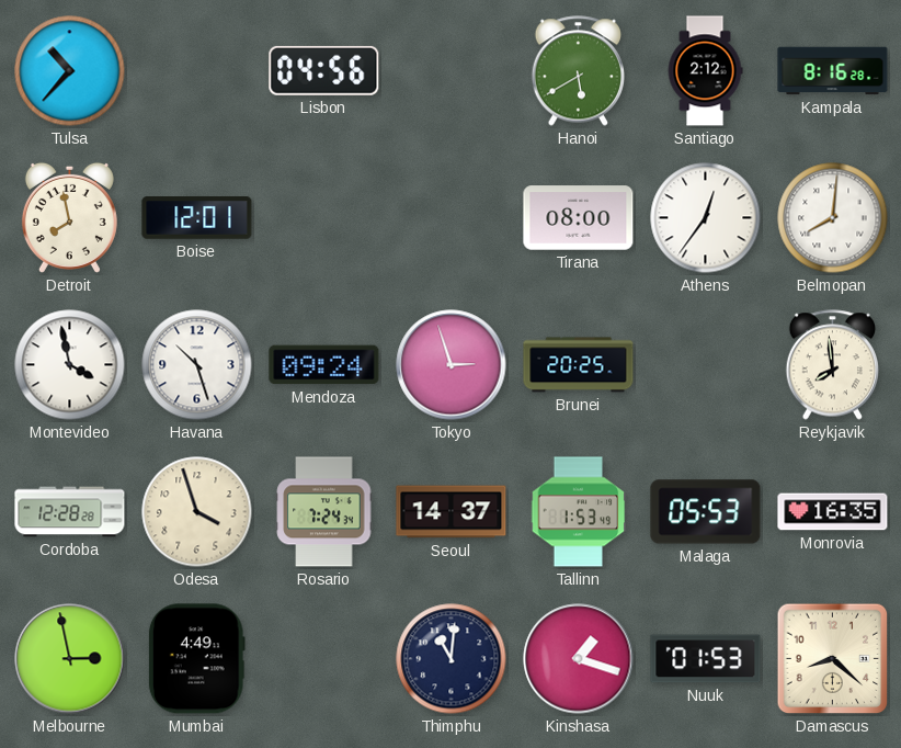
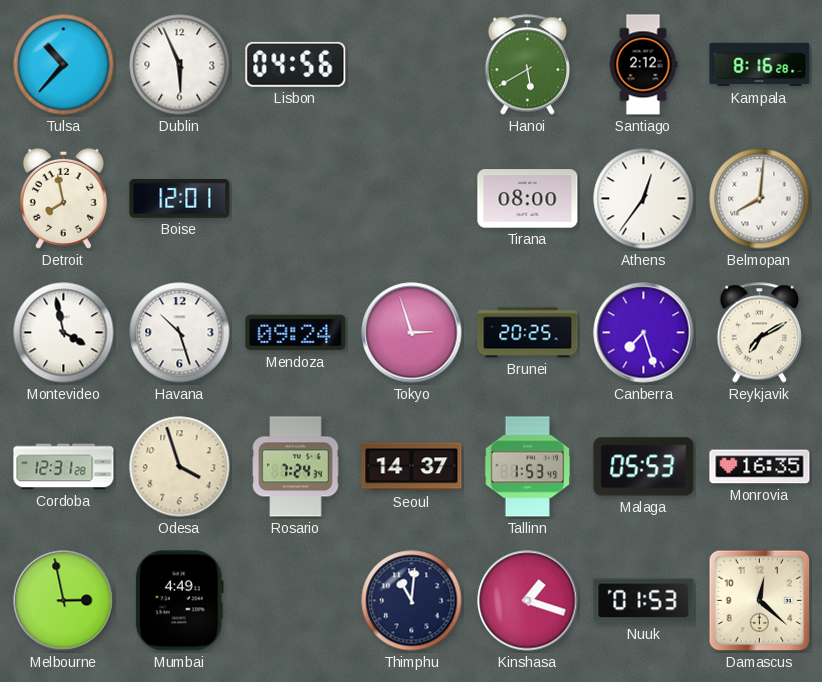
Dublin: none -> 5:56 (180, 65)
Canberra: none -> 7:27 (644, 333)
Reykjavik: 7:59 -> 7:10 (759, 333)
Cordoba: 12:28 -> 12:31 (64, 467)
Damascus: 8:22 -> 12:22 (760, 601)
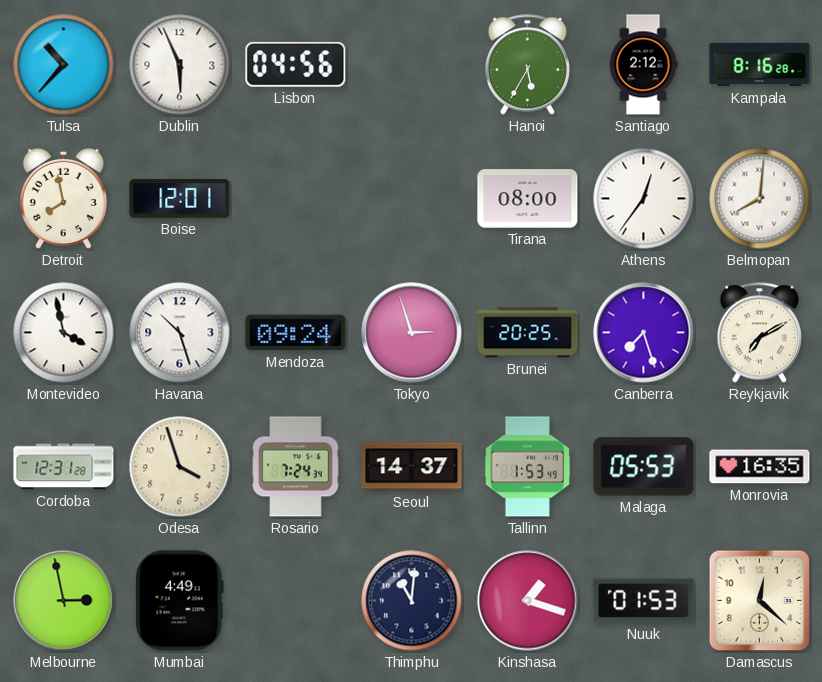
Hanoi: 5:40 -> 5:35 (527, 65)
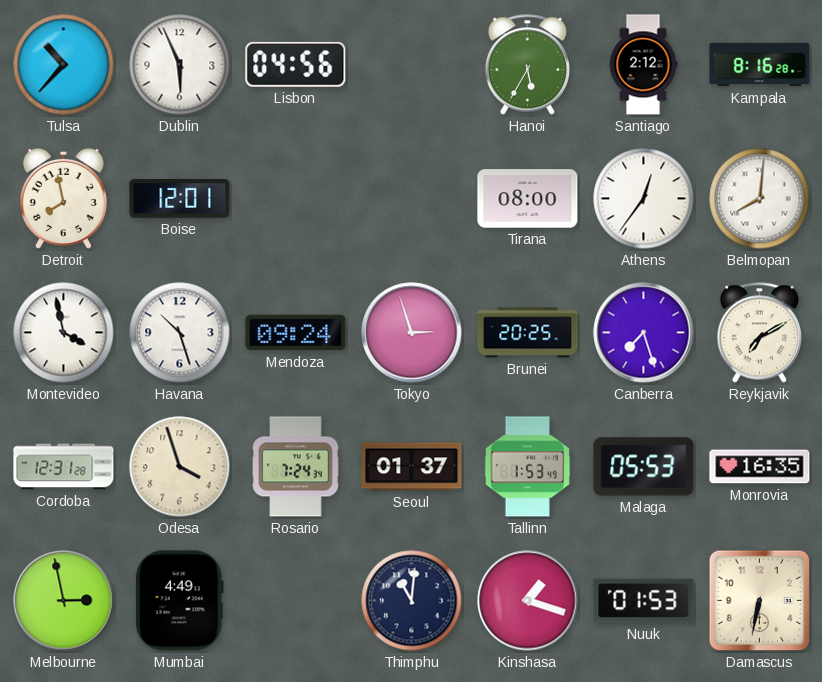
Seoul: 14:37 -> 01:37 (412, 467)
Damascus: 12:22 -> 6:32 (760, 601)
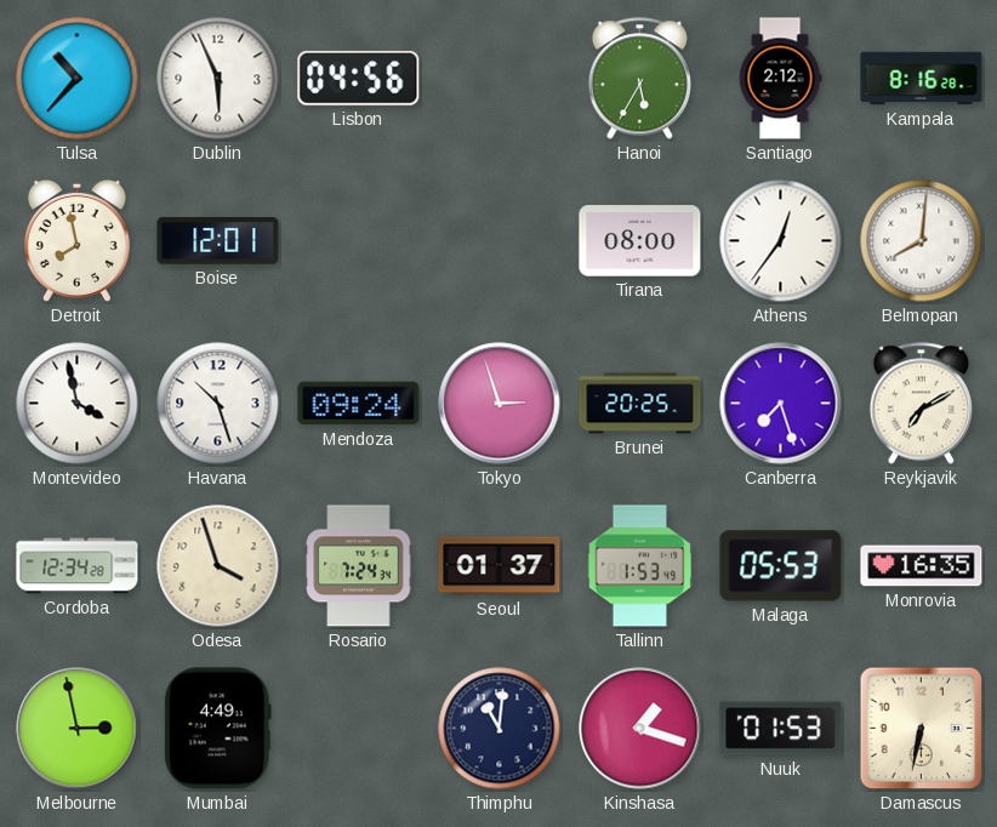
Cordoba: 12:31 -> 12:34 (78, 566)
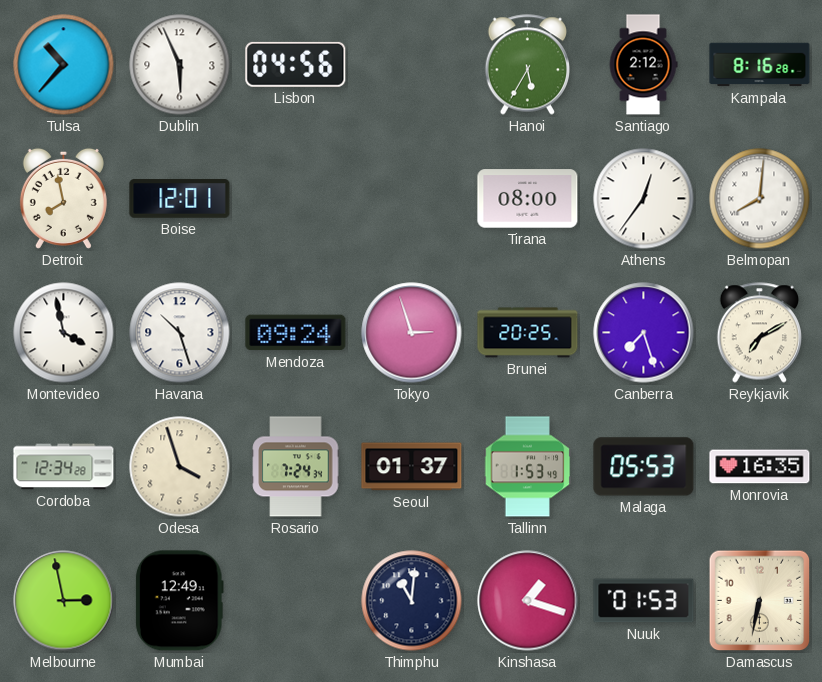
Mumbai: 4:49 -> 12:49 (179, 601)
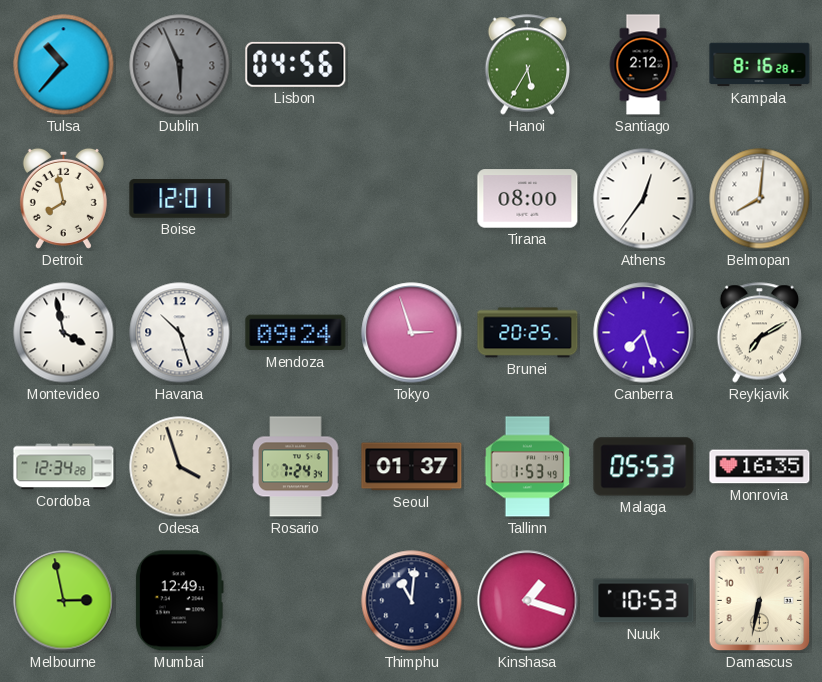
Dublin dial: white -> grey (180, 65)
Nuuk: 01:53 -> 10:53 (644, 601)
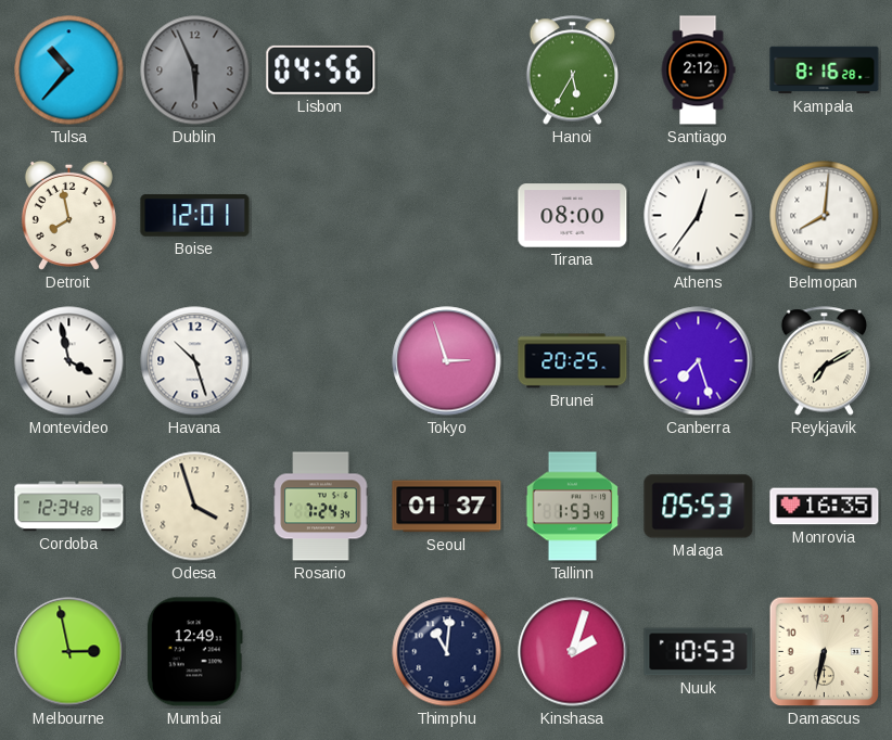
Mendoza: 09:24 -> none (296, 333)
Kinshasa: 1:18 -> 2:03 (573, 652)
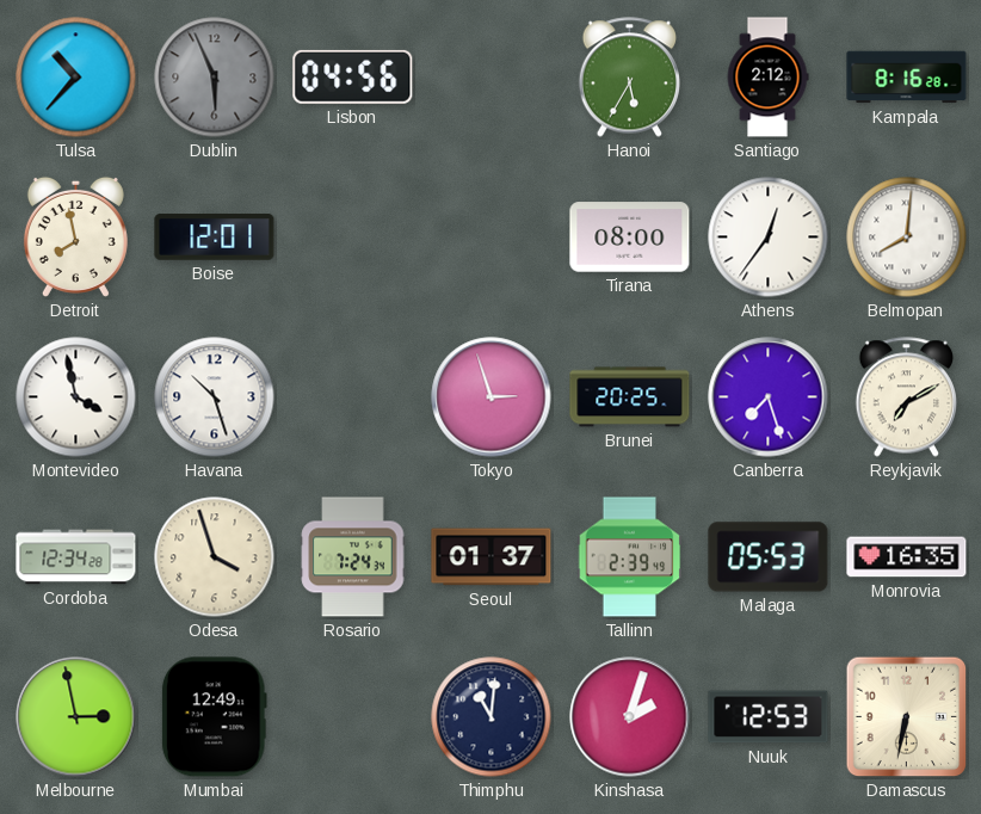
Tallinn: 1:53 -> 2:39 (630, 557)
Nuuk: 10:53 -> 12:53 (769, 717)
